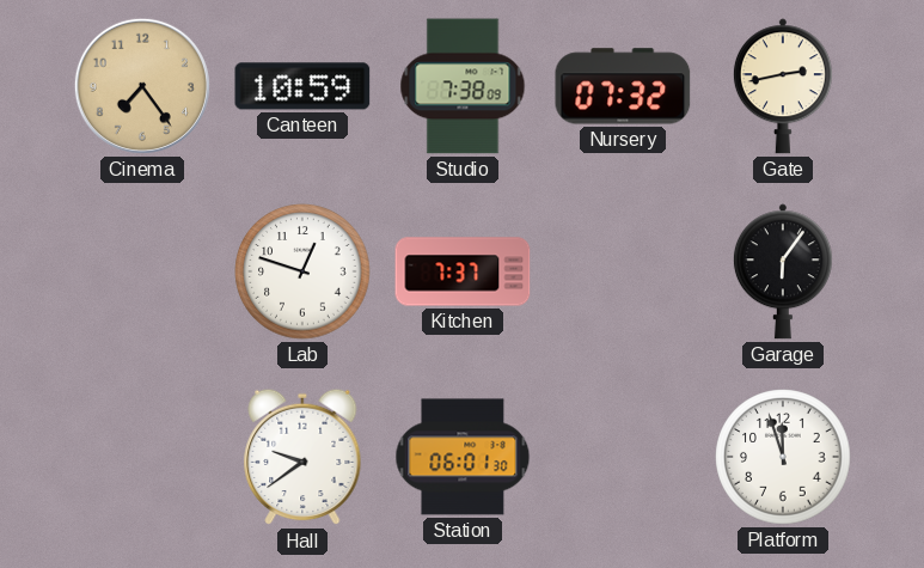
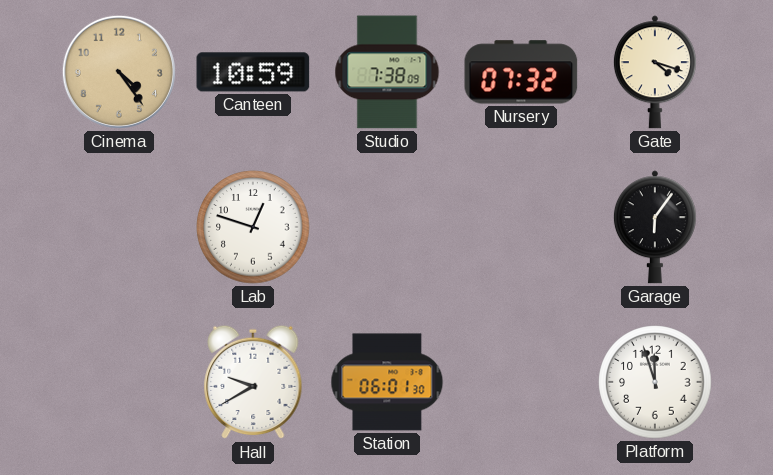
Cinema: 7:24 -> 4:24 (119, 72)
Gate: 2:43 -> 4:18 (655, 72)
Kitchen: 7:37 -> none (463, 271)
Hall: 9:39 -> 9:40 (253, 382)
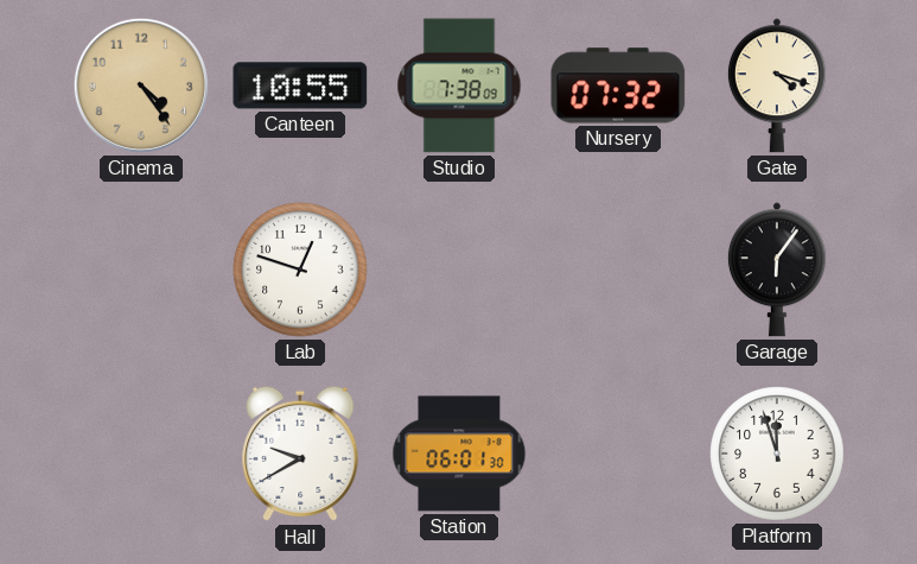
Canteen: 10:59 -> 10:55 (300, 85)
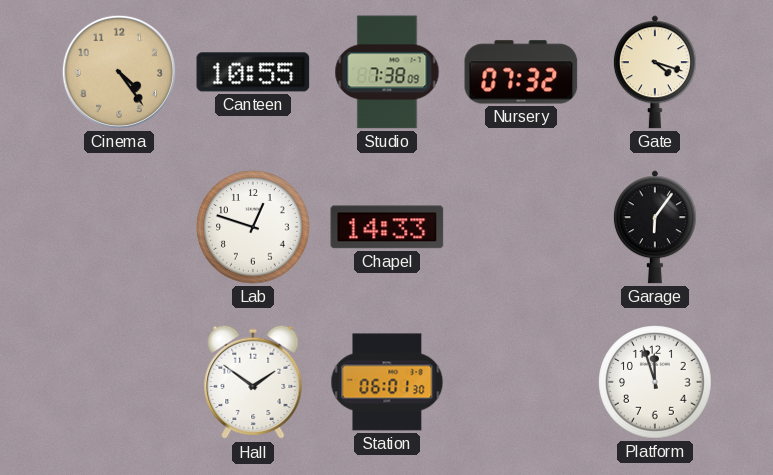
Chapel: none -> 14:33 (387, 227)
Hall: 9:40 -> 1:51 (253, 382)
